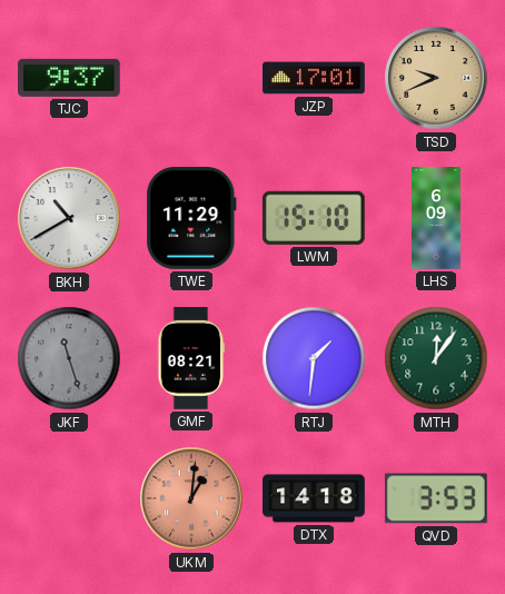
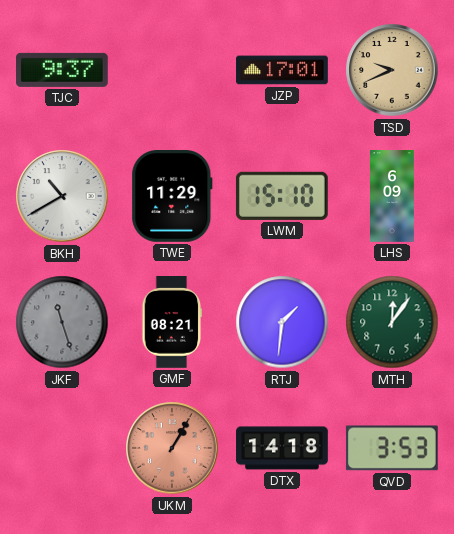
UKM: 1:01 -> 1:05 (172, 448)
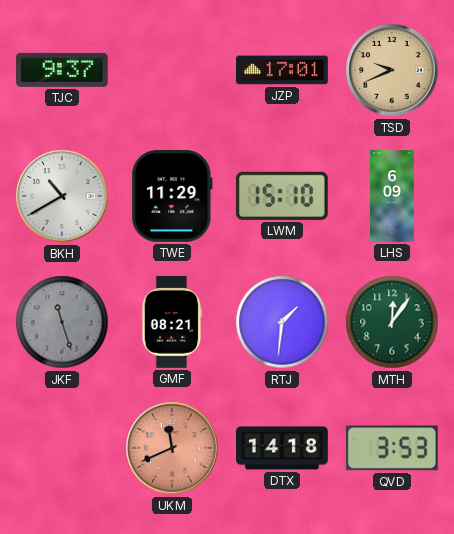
UKM: 1:05 -> 11:41 (172, 448)
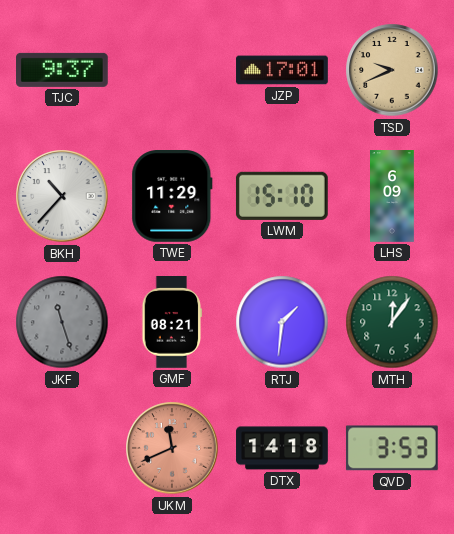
BKH: 10:40 -> 10:37 (62, 196)
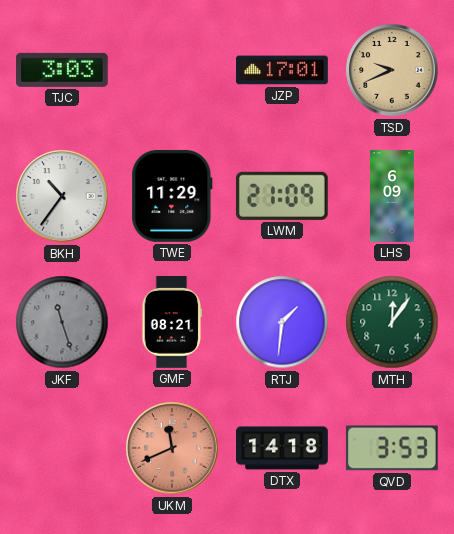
TJC: 9:37 -> 3:03 (63, 70)
BKH: 10:37 -> 10:36 (62, 196)
LWM: 15:10 -> 21:09 (282, 196)
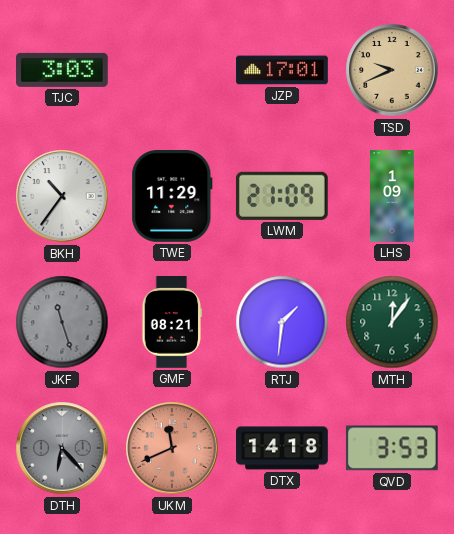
LHS: 6:09 -> 1:09 (393, 196)
DTH: none -> 6:23 (62, 448)
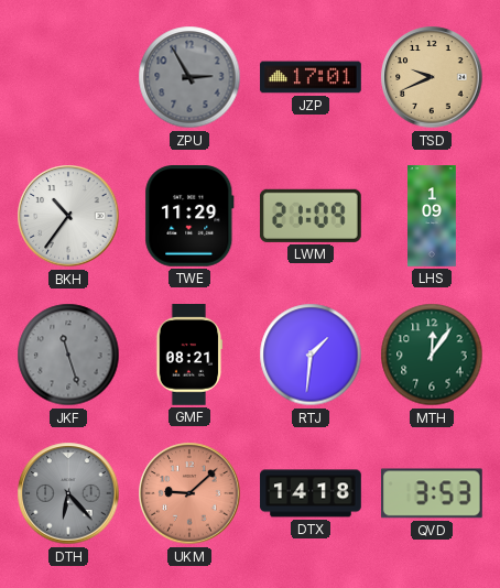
TJC: 3:03 -> none (63, 70)
ZPU: none -> 2:55 (189, 77)
UKM: 11:41 -> 9:08 (189, 493)
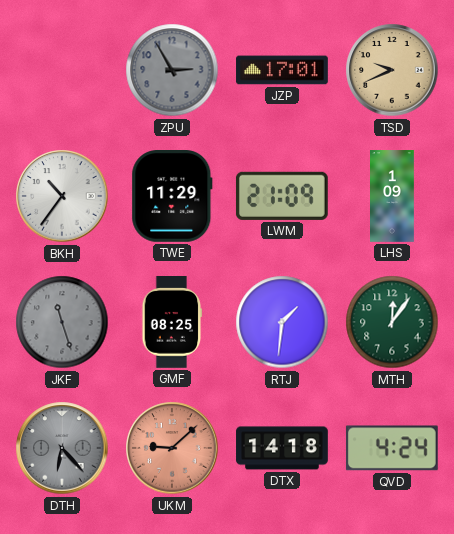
GMF: 08:21 -> 08:25 (172, 323)
QVD: 3:53 -> 4:24 (392, 448)
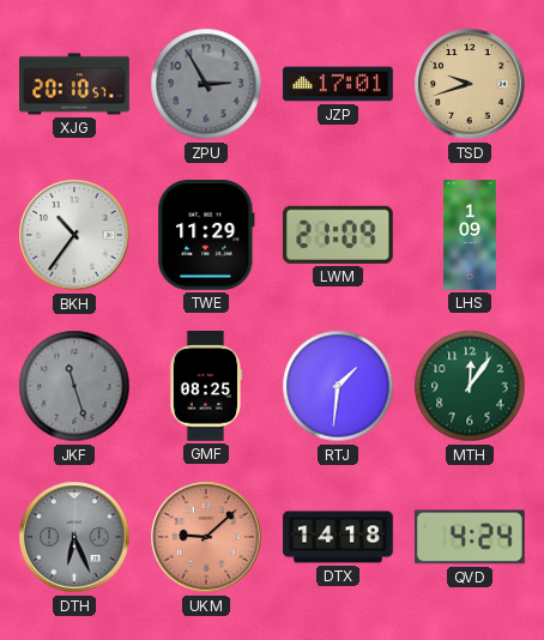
XJG: none -> 20:10 (74, 84)
TSD: 9:41 -> 9:42 (470, 84)
DTH: 6:23 -> 6:26 (74, 537)
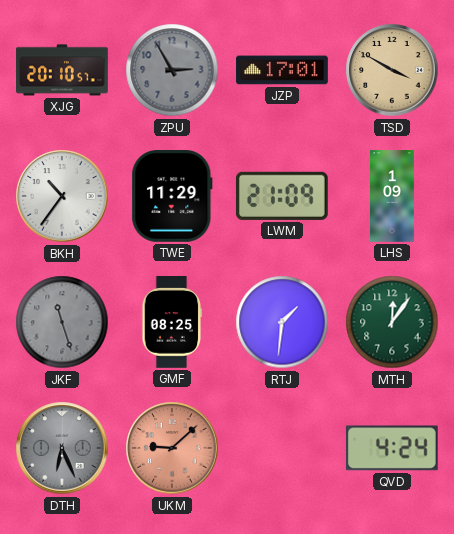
TSD: 9:42 -> 3:50 (392, 70)
DTX: 14:18 -> none (338, 537)
